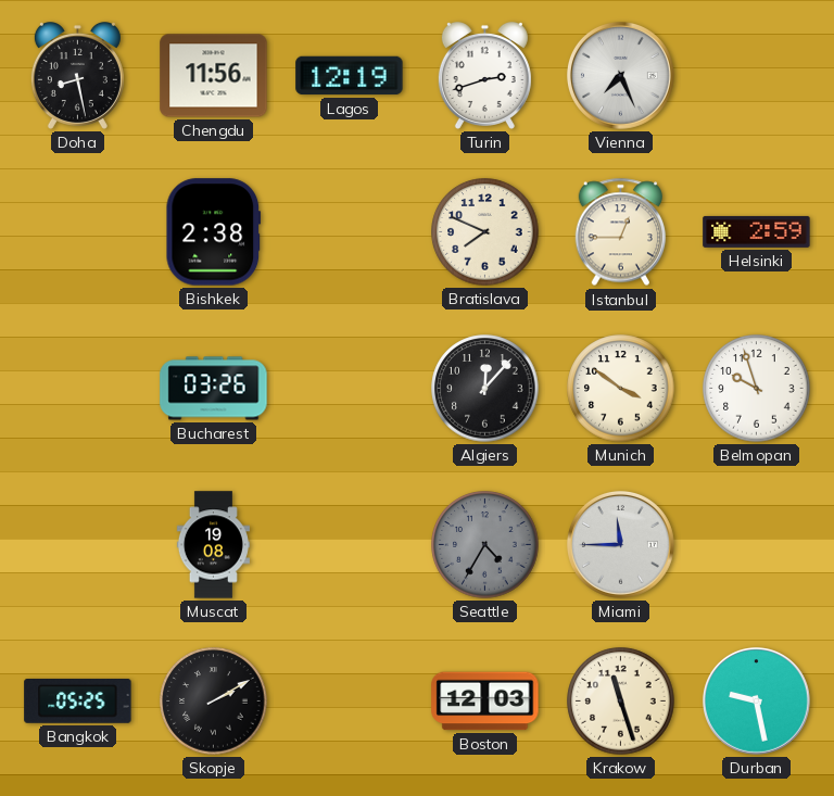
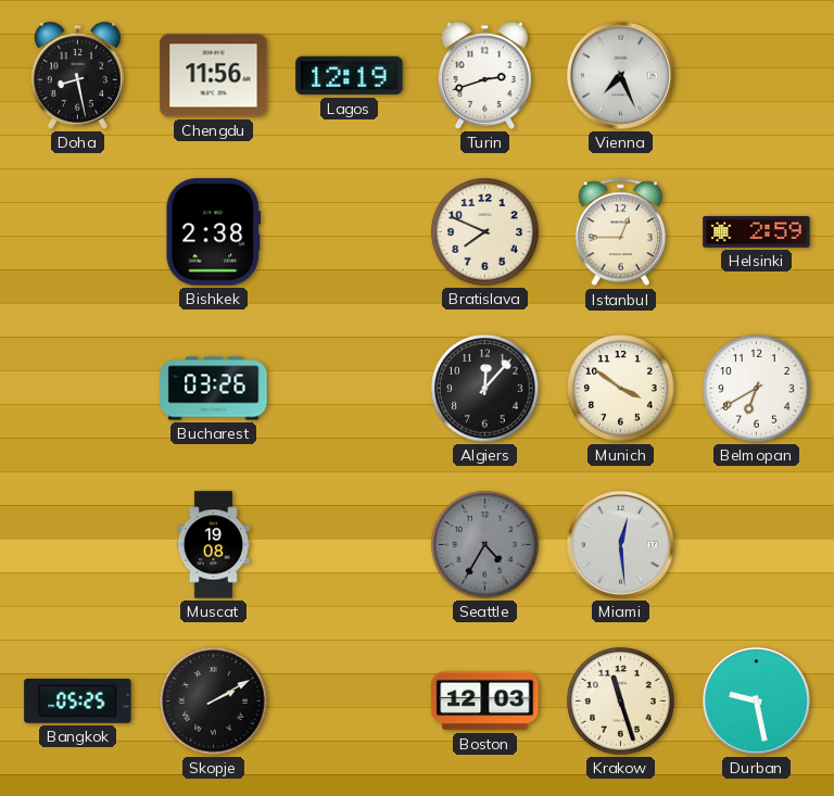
Belmopan: 9:57 -> 6:40 (757, 389)
Miami: 11:45 -> 12:29 (620, 544)
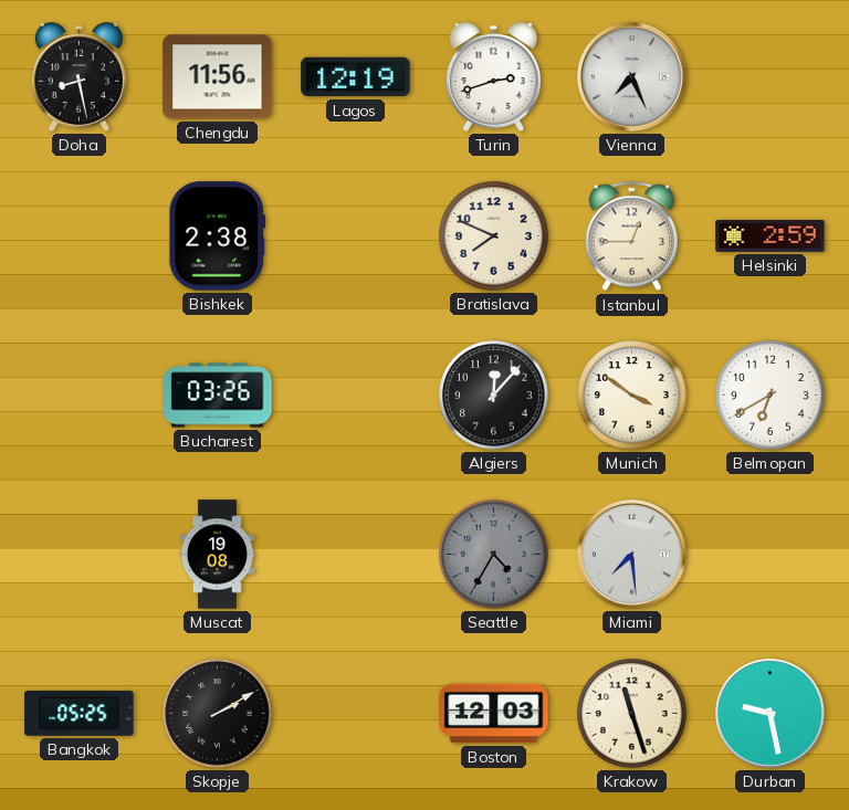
Miami: 12:29 -> 7:29 (631, 554)
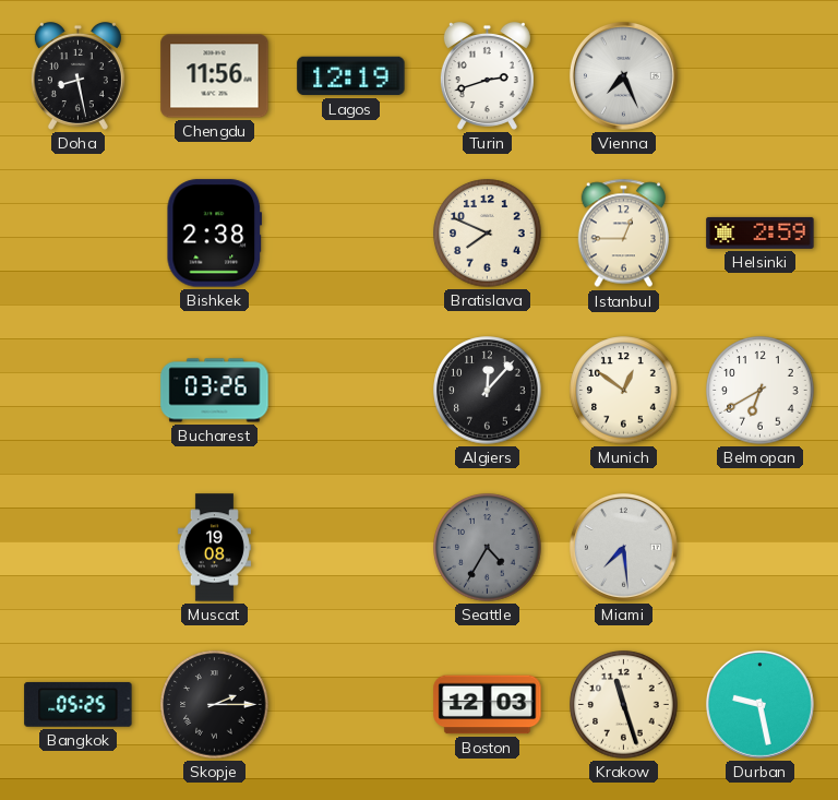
Munich: 3:51 -> 12:51 (624, 391)
Skopje: 2:10 -> 2:15 (215, 705)
